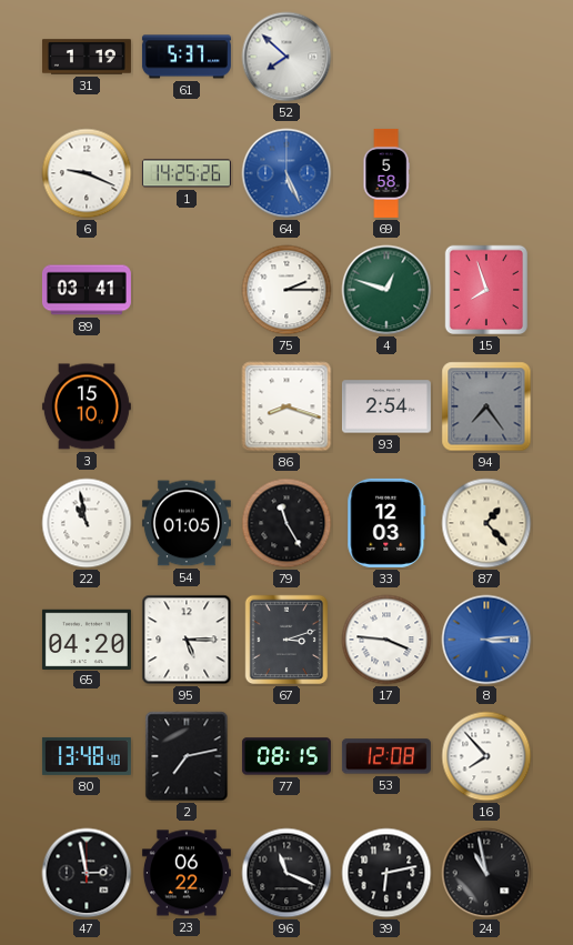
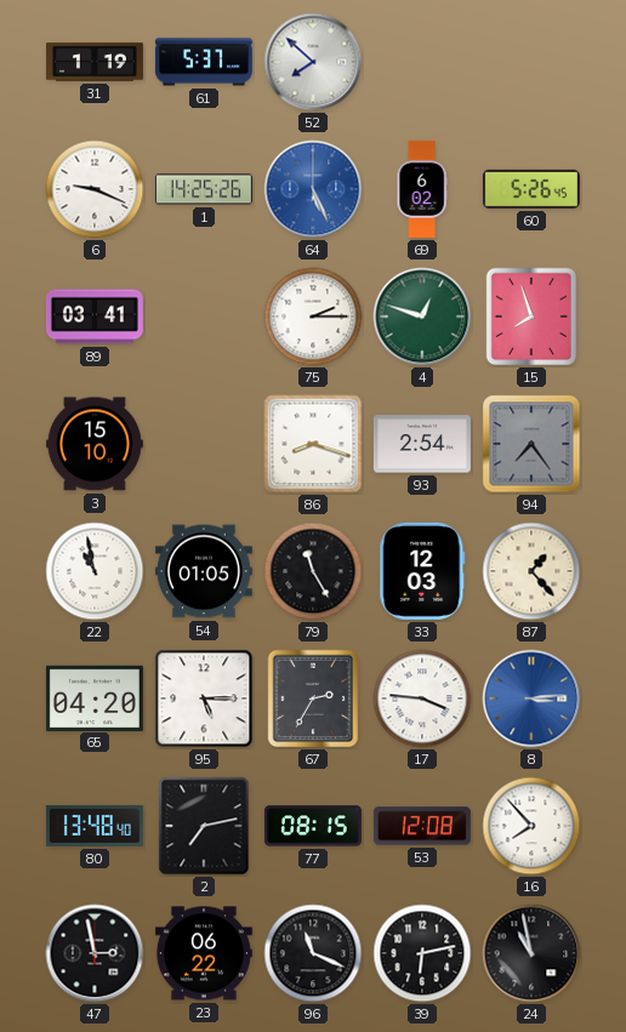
69: 5:58 -> 6:02 (422, 189)
60: none -> 5:26 (531, 189)
67: 3:12 -> 2:35 (313, 699)
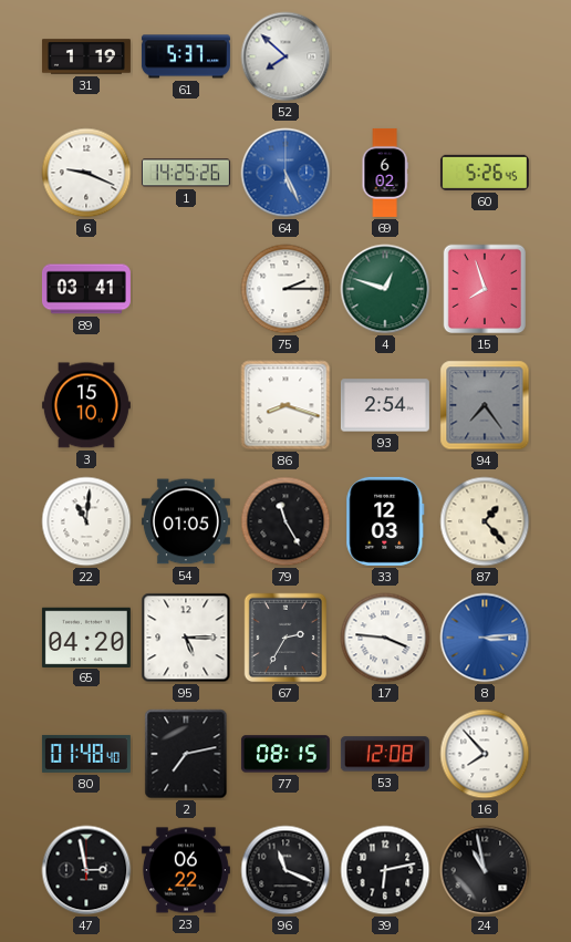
22: 10:58 -> 11:01 (86, 521)
80: 13:48 -> 01:48 (86, 754)
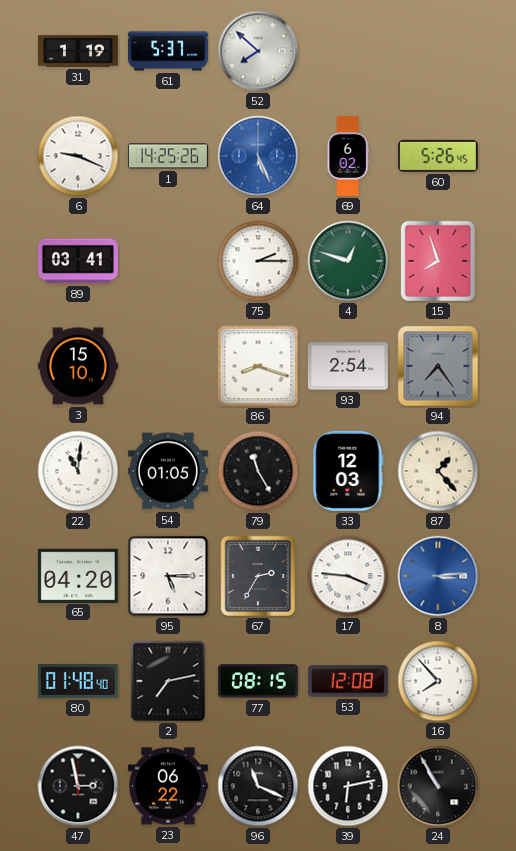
24: 10:58 -> 10:55 (438, 786)
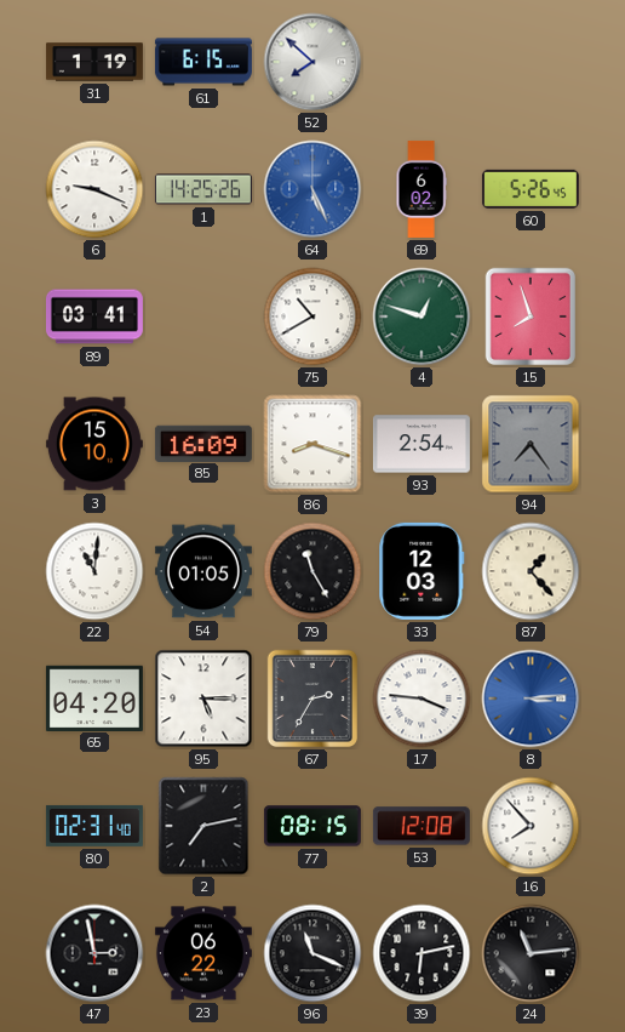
61: 5:37 -> 6:15 (203, 62)
75: 2:15 -> 10:40 (312, 317)
85: none -> 16:09 (203, 443)
80: 01:48 -> 02:31 (94, 826)
24: 10:55 -> 11:14 (531, 953)
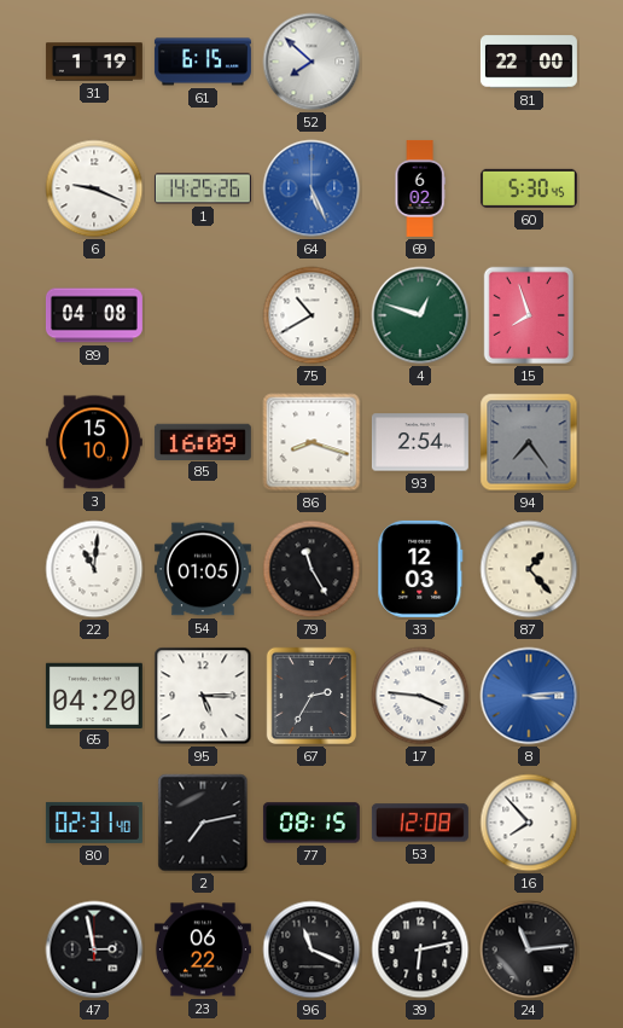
81: none -> 22:00 (529, 62)
60: 5:26 -> 5:30 (529, 188)
89: 03:41 -> 04:08 (94, 315)
